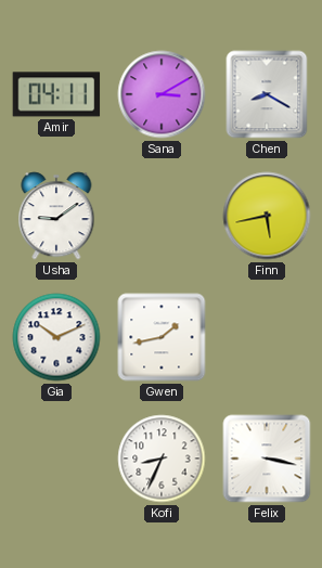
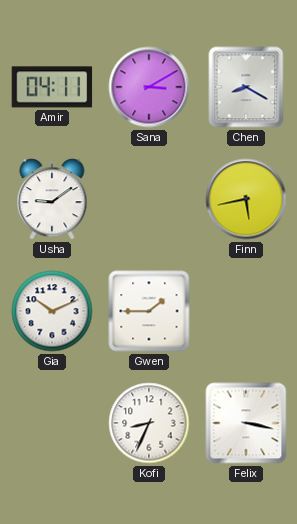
Gwen: 1:43 -> 1:45 (149, 311)
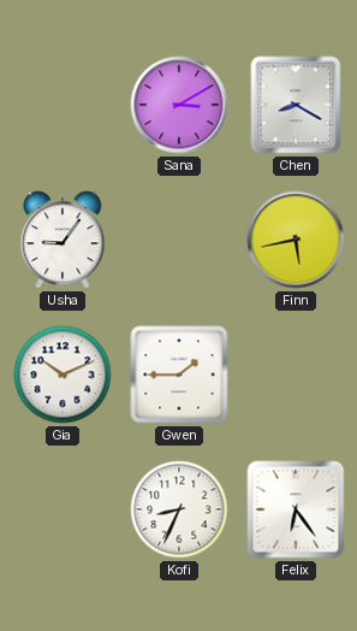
Amir: 04:11 -> none (52, 87)
Usha: 9:09 -> 9:06 (63, 240)
Felix: 3:17 -> 6:24 (296, 509)
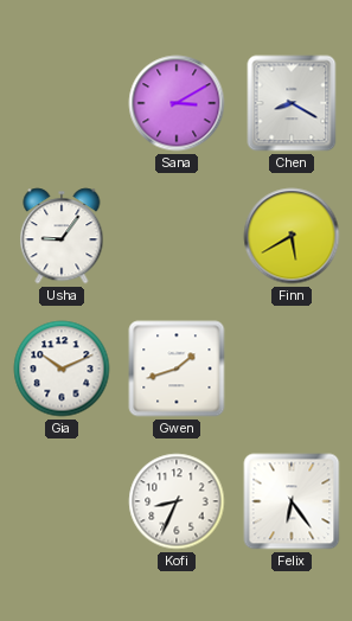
Finn: 5:43 -> 5:40 (292, 236)
Gwen: 1:45 -> 1:42 (177, 369)
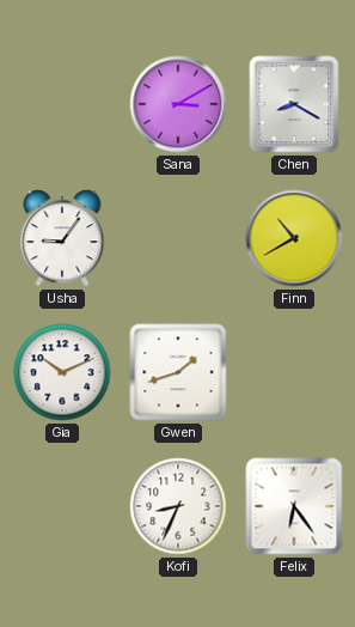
Finn: 5:40 -> 10:40 (294, 238)
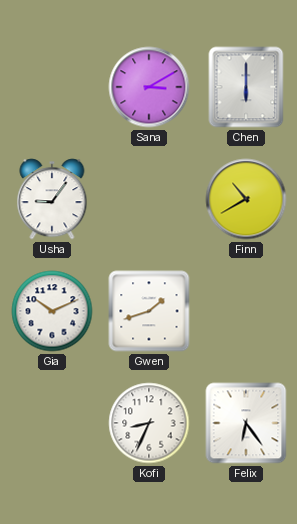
Chen: 8:20 -> 6:00 (246, 87)
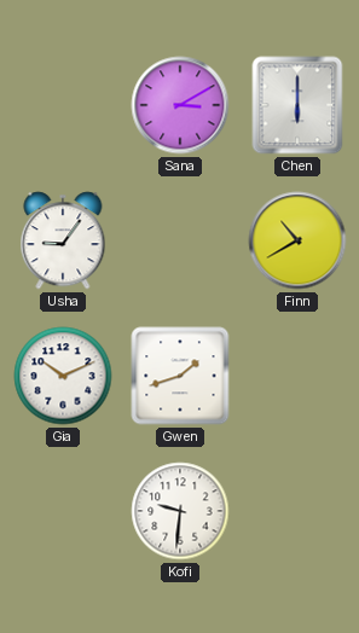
Kofi: 8:34 -> 9:31 (180, 511)
Felix: 6:24 -> none (246, 423)
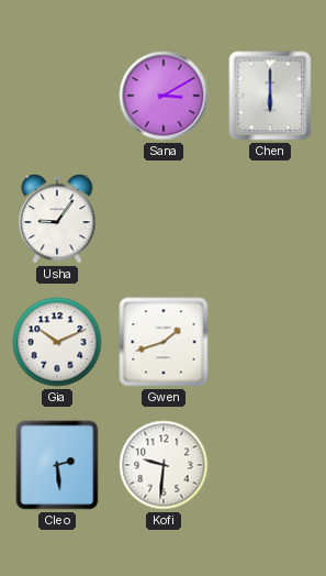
Finn: 10:40 -> none (297, 240)
Cleo: none -> 2:29 (57, 465)
